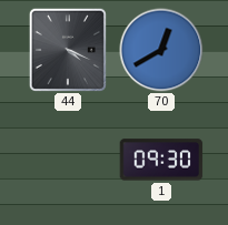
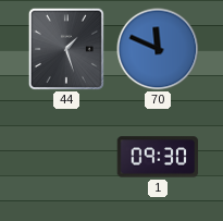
44: 4:19 -> 1:27 (66, 48)
70: 12:40 -> 11:49 (158, 49)
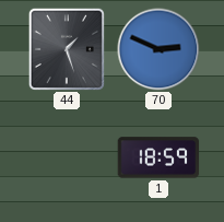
70: 11:49 -> 2:49 (158, 49)
1: 09:30 -> 18:59 (158, 157)
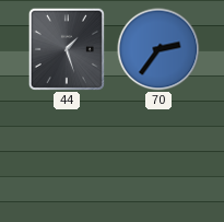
70: 2:49 -> 2:36 (158, 49)
1: 18:59 -> none (158, 157)
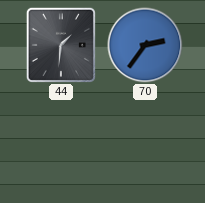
44: 1:27 -> 1:31 (61, 44)
